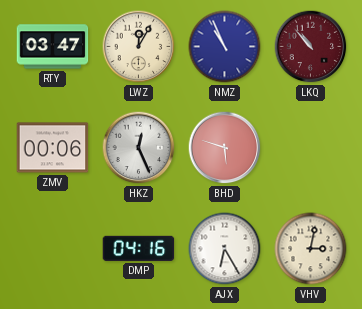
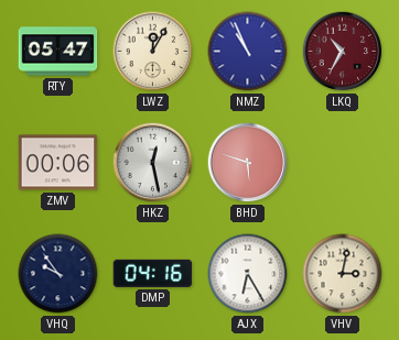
RTY: 03:47 -> 05:47 (58, 52)
LKQ: 10:53 -> 10:35 (343, 52)
HKZ: 12:26 -> 12:28 (153, 163)
VHQ: none -> 9:54 (58, 274)
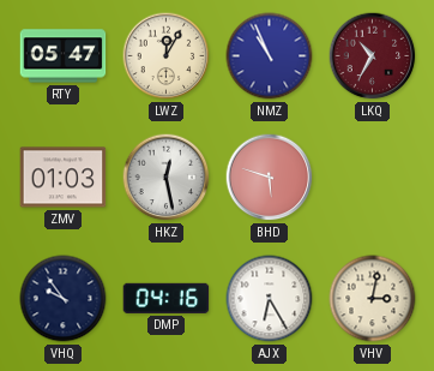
ZMV: 00:06 -> 01:03 (64, 178)
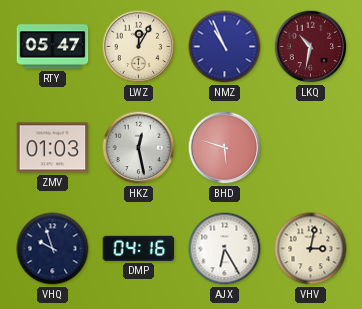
LKQ: 10:35 -> 10:32 (311, 47)
VHQ: 9:54 -> 9:57 (53, 249)
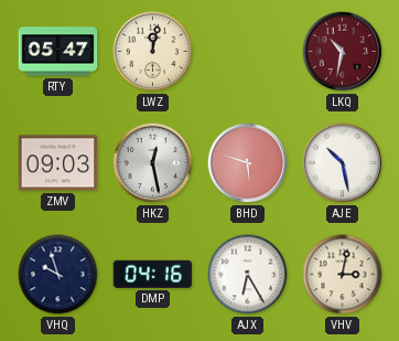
LWZ: 12:05 -> 12:02 (153, 52)
NMZ: 10:56 -> none (225, 47)
ZMV: 01:03 -> 09:03 (58, 163)
AJE: none -> 10:28 (343, 163)
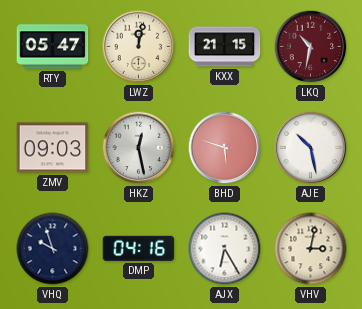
KXX: none -> 21:15 (225, 47)
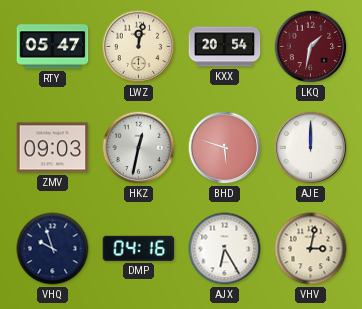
KXX: 21:15 -> 20:54 (225, 47)
LKQ: 10:32 -> 1:32 (311, 47)
HKZ: 12:28 -> 12:32 (139, 148)
AJE: 10:28 -> 12:00 (311, 148)
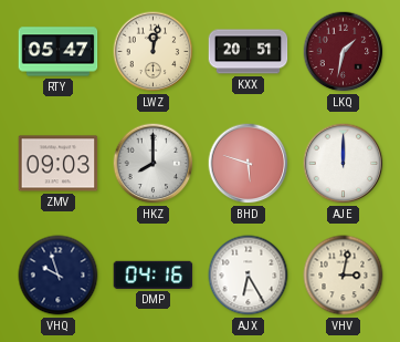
KXX: 20:54 -> 20:51 (249, 52)
HKZ: 12:32 -> 8:00 (154, 164)
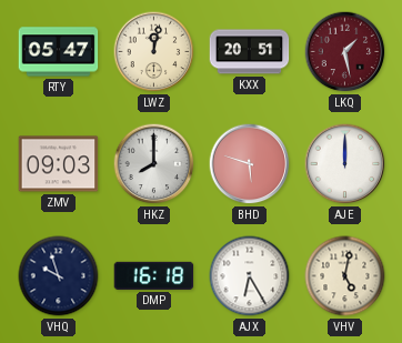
LKQ: 1:32 -> 1:28 (345, 52)
DMP: 04:16 -> 16:18 (154, 275)
VHV: 3:02 -> 5:02 (345, 276)
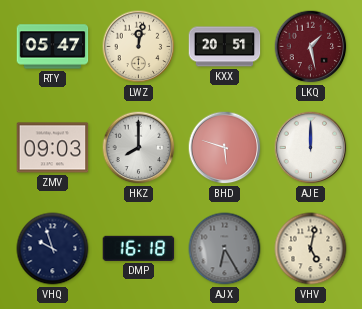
AJX dial: white -> grey (225, 249)
